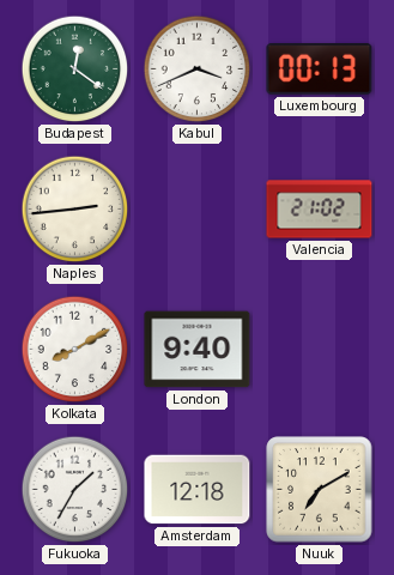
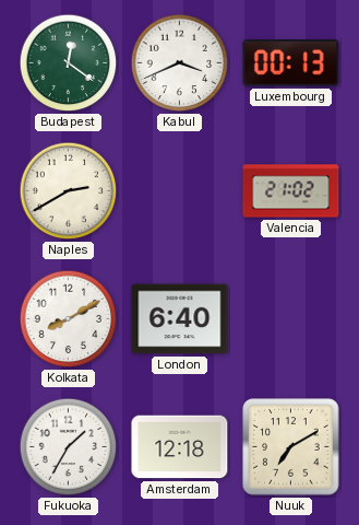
Naples: 2:44 -> 2:40 (69, 191)
London: 9:40 -> 6:40 (180, 319)
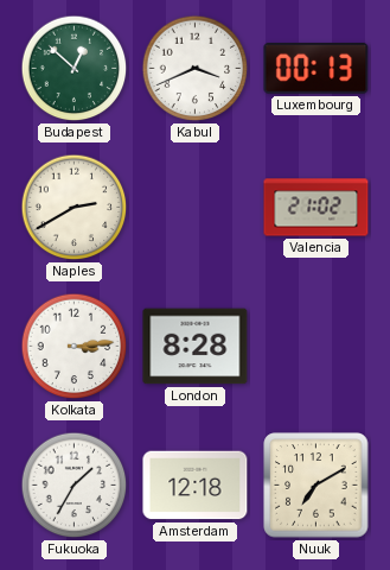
Budapest: 12:21 -> 12:52 (75, 69)
Kolkata: 8:10 -> 3:14 (75, 347)
London: 6:40 -> 8:28 (196, 347)
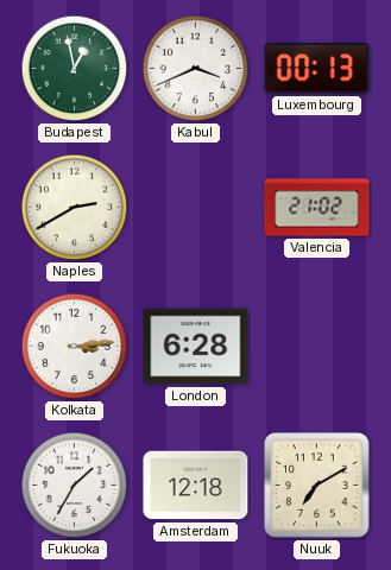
Budapest: 12:52 -> 12:58 (75, 69)
London: 8:28 -> 6:28 (196, 347)
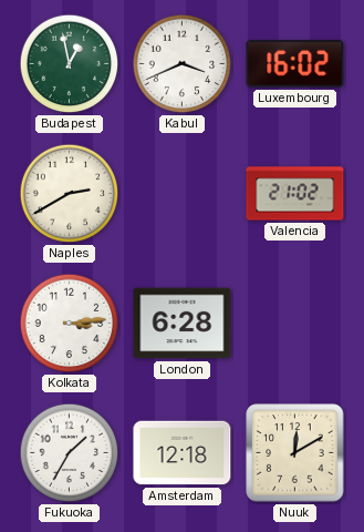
Luxembourg: 00:13 -> 16:02 (295, 64)
Nuuk: 7:10 -> 12:10 (295, 453)
